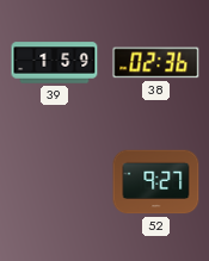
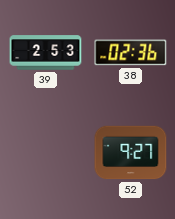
39: 1:59 -> 2:53 (46, 53)
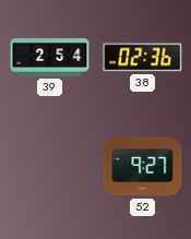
39: 2:53 -> 2:54 (50, 58)
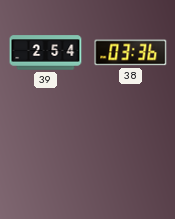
38: 02:36 -> 03:36 (131, 53)
52: 9:27 -> none (143, 167)
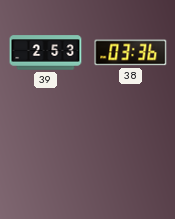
39: 2:54 -> 2:53 (46, 53)
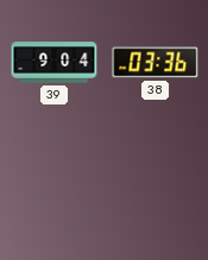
39: 2:53 -> 9:04 (55, 63)
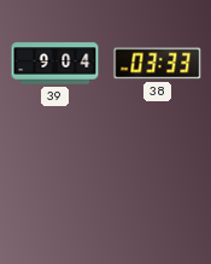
38: 03:36 -> 03:33 (158, 64)
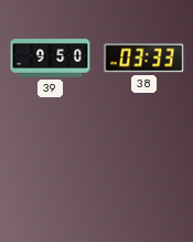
39: 9:04 -> 9:50 (51, 59)
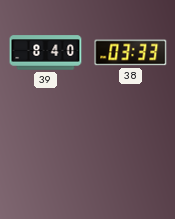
39: 9:50 -> 8:40 (46, 53)
